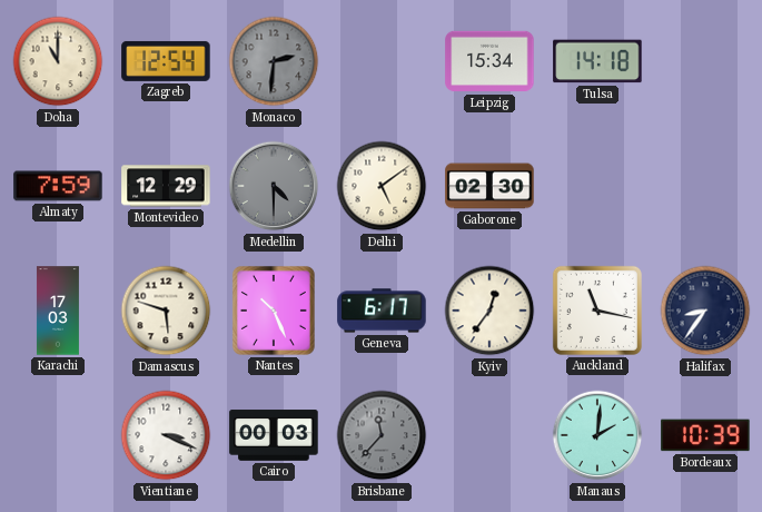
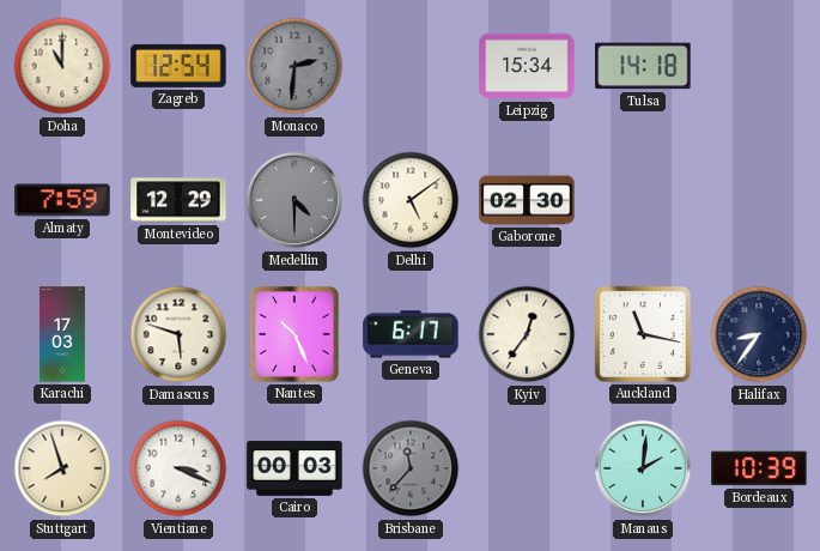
Stuttgart: none -> 7:57 (62, 468)
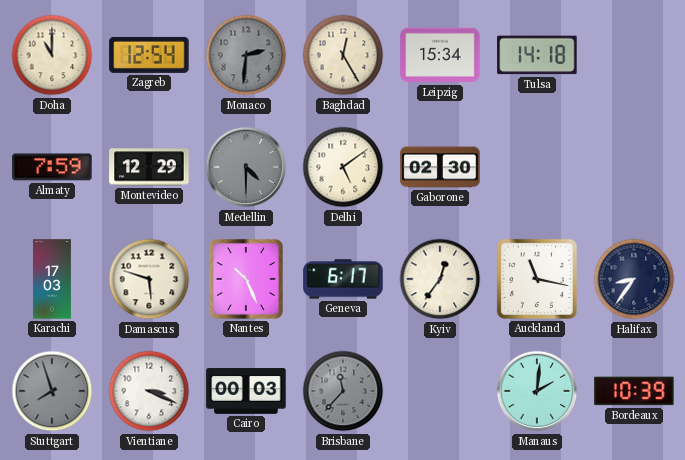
Baghdad: none -> 12:25 (343, 55)
Stuttgart dial: cream -> grey (52, 391)
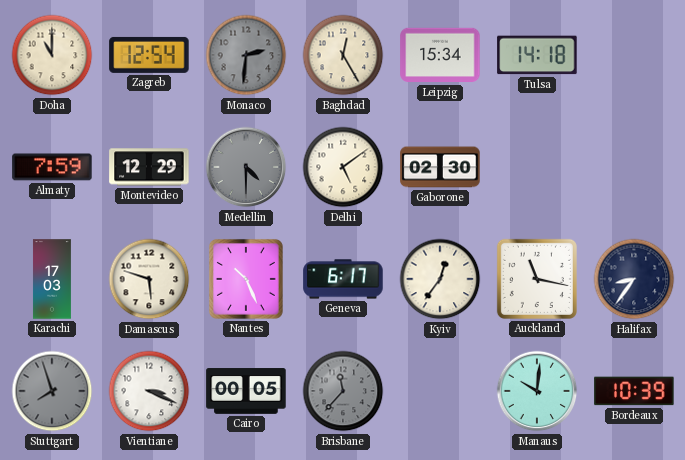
Cairo: 00:03 -> 00:05 (246, 391)
Manaus: 2:01 -> 10:01 (537, 391)
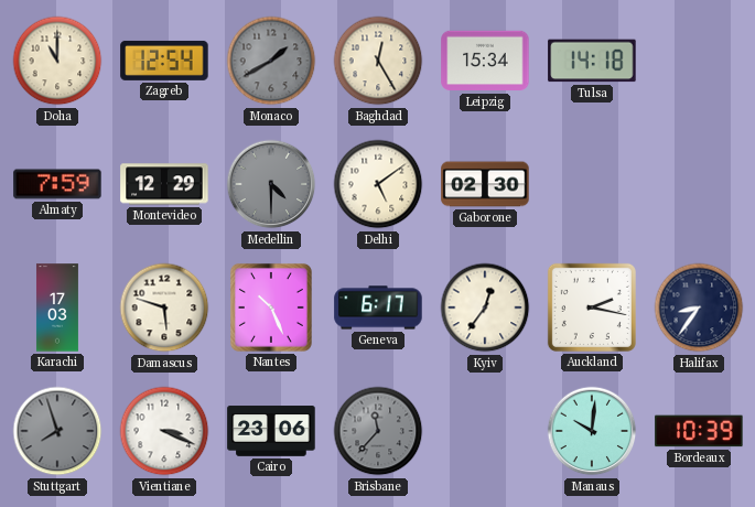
Monaco: 2:31 -> 1:40 (271, 61)
Auckland: 11:17 -> 2:17 (592, 308)
Cairo: 00:05 -> 23:06 (271, 431)
